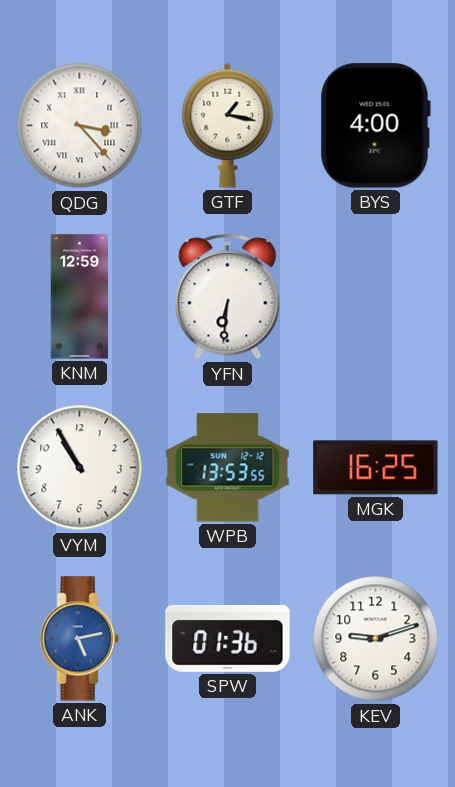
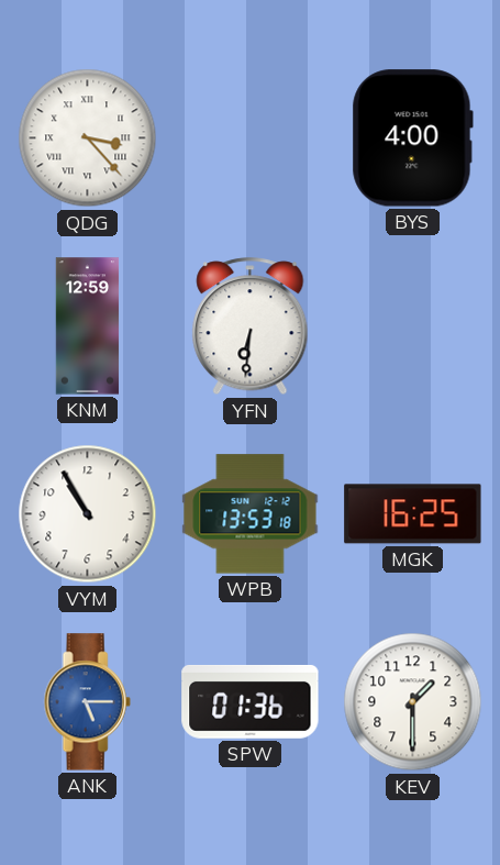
GTF: 1:17 -> none (228, 125)
WPB: 13:53:55 -> 13:53:18 (251, 514)
ANK: 5:13 -> 5:15 (87, 702)
KEV: 9:12 -> 1:30 (413, 702)
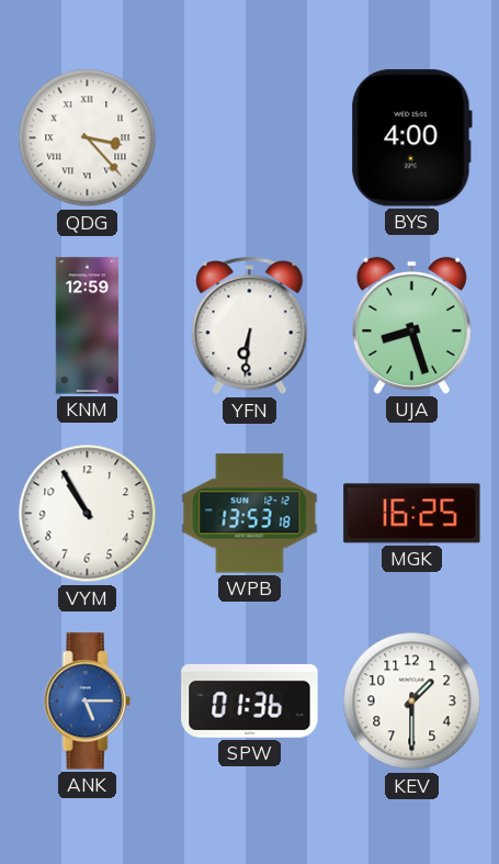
UJA: none -> 8:27 (411, 325)
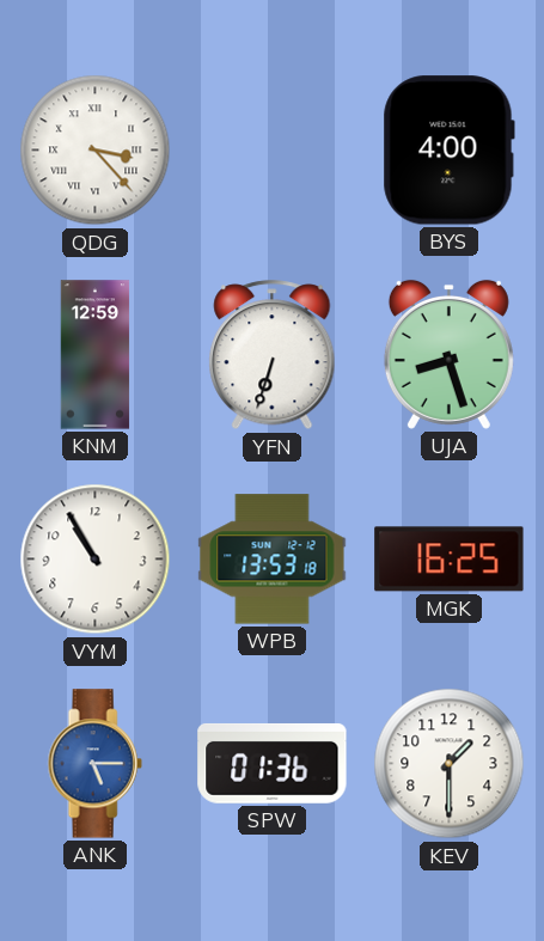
YFN: 6:31 -> 6:33 (273, 355)
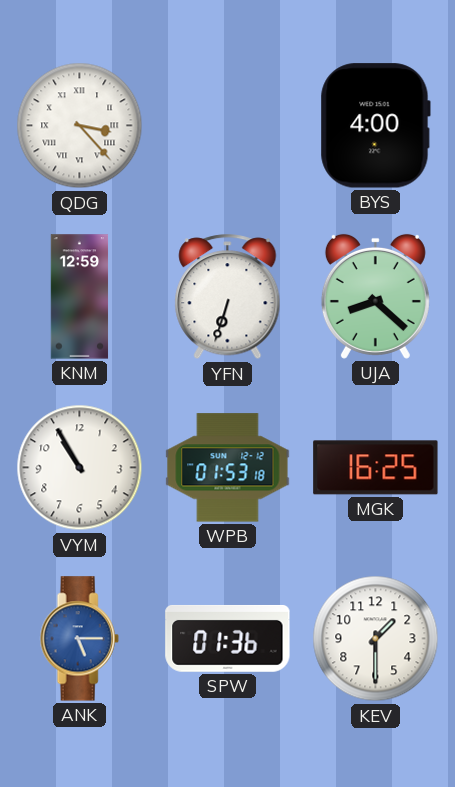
UJA: 8:27 -> 8:22 (375, 296)
WPB: 13:53 -> 01:53 (228, 468)
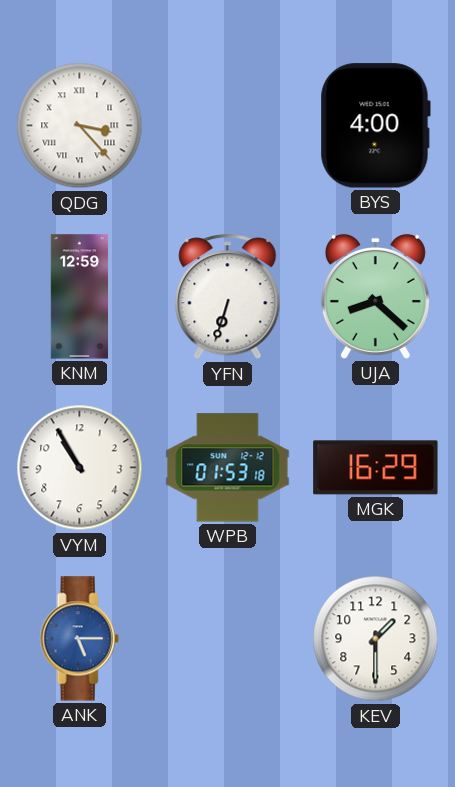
MGK: 16:25 -> 16:29 (376, 468)
SPW: 01:36 -> none (228, 638)
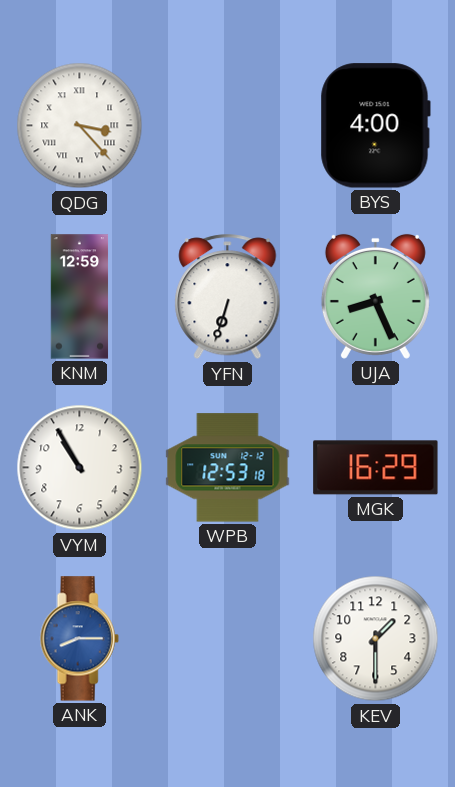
UJA: 8:22 -> 8:26 (375, 296)
WPB: 01:53 -> 12:53 (228, 468)
ANK: 5:15 -> 8:15 (79, 639)
